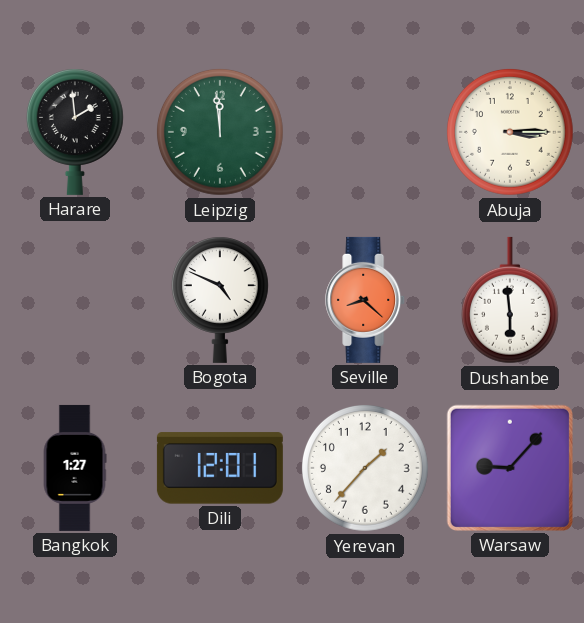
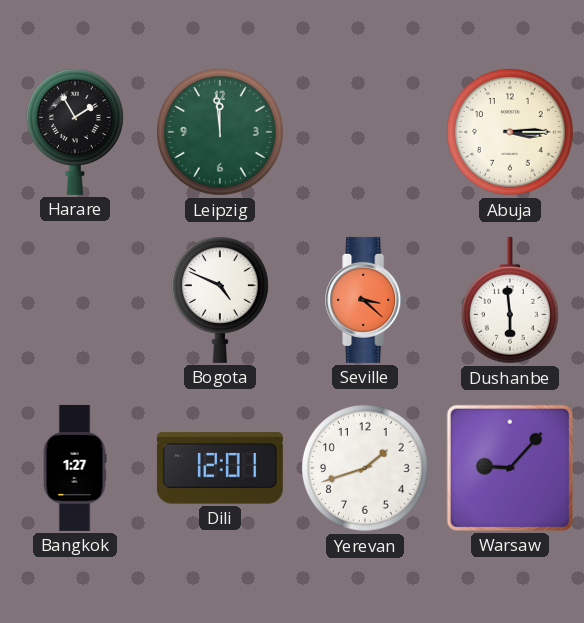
Harare: 1:59 -> 1:55 (75, 132)
Seville: 8:22 -> 3:22 (366, 300)
Yerevan: 1:37 -> 1:42 (365, 468)
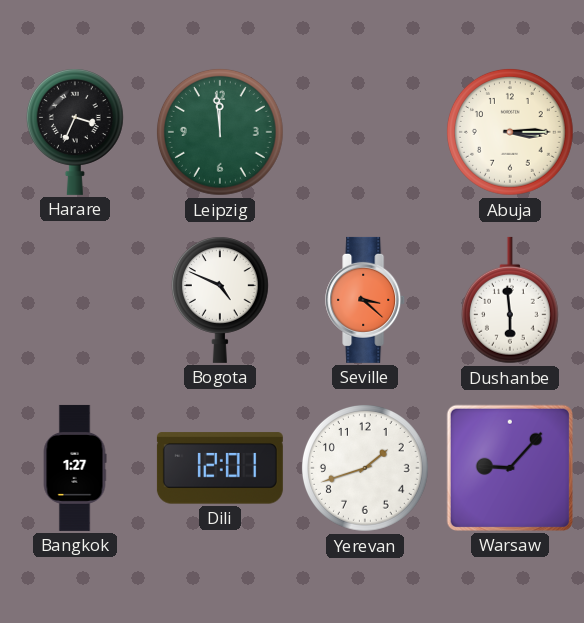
Harare: 1:55 -> 3:34 (75, 132)
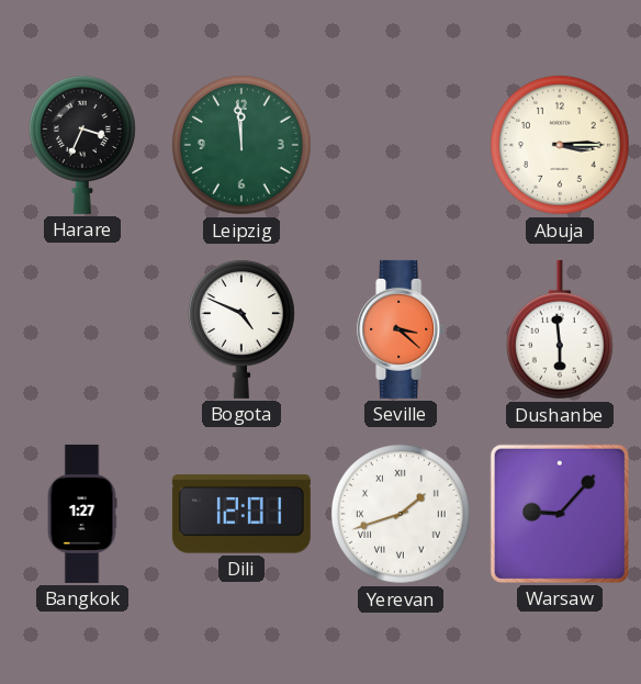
Yerevan numerals: Arabic -> Roman (401, 514)
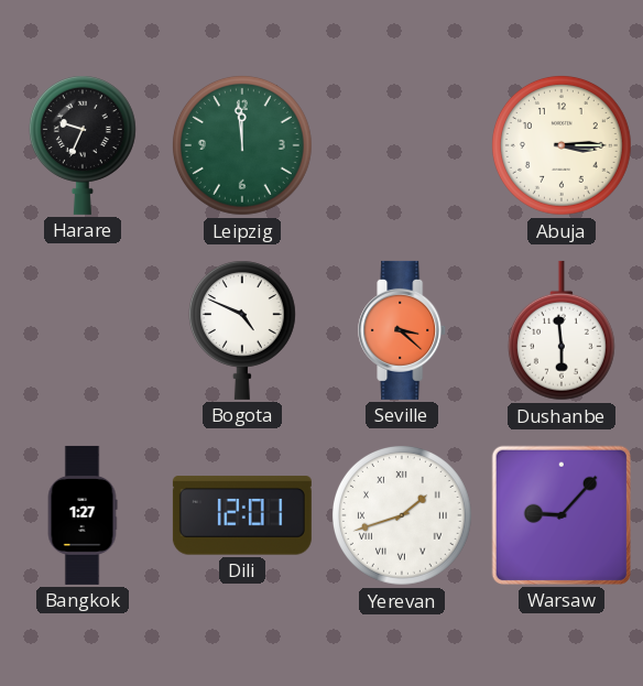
Harare: 3:34 -> 9:34 (83, 145)
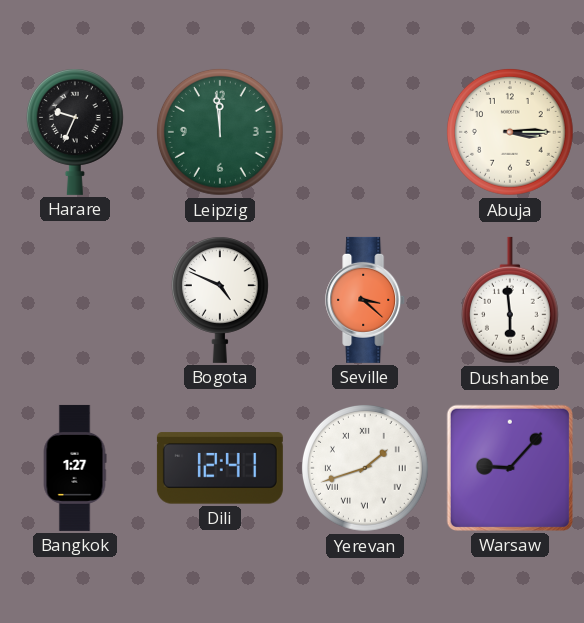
Dili: 12:01 -> 12:41 (220, 468)
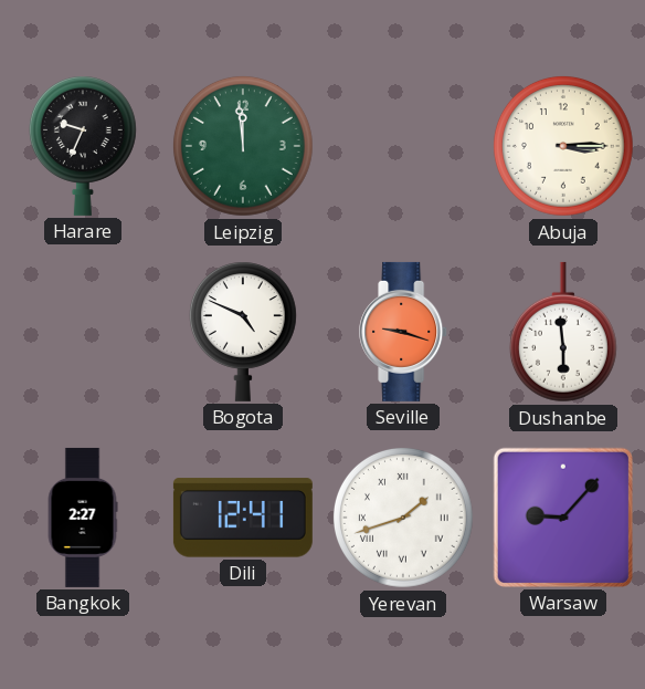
Seville: 3:22 -> 9:18 (404, 332)
Bangkok: 1:27 -> 2:27 (83, 518)
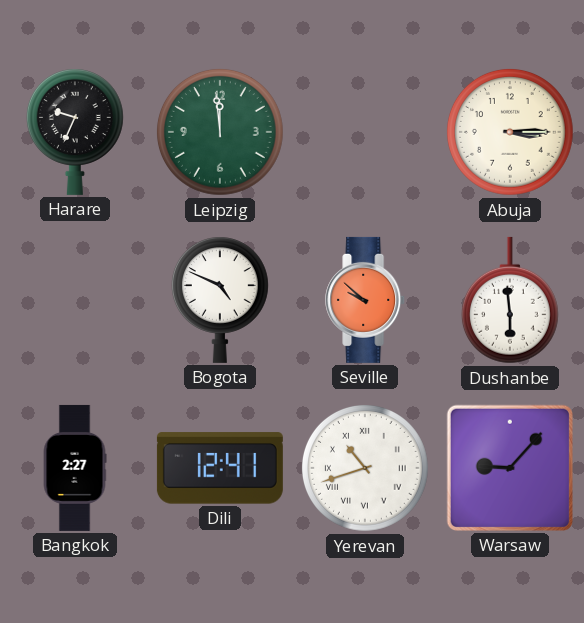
Seville: 9:18 -> 9:52 (366, 300)
Yerevan: 1:42 -> 10:42 (365, 468)
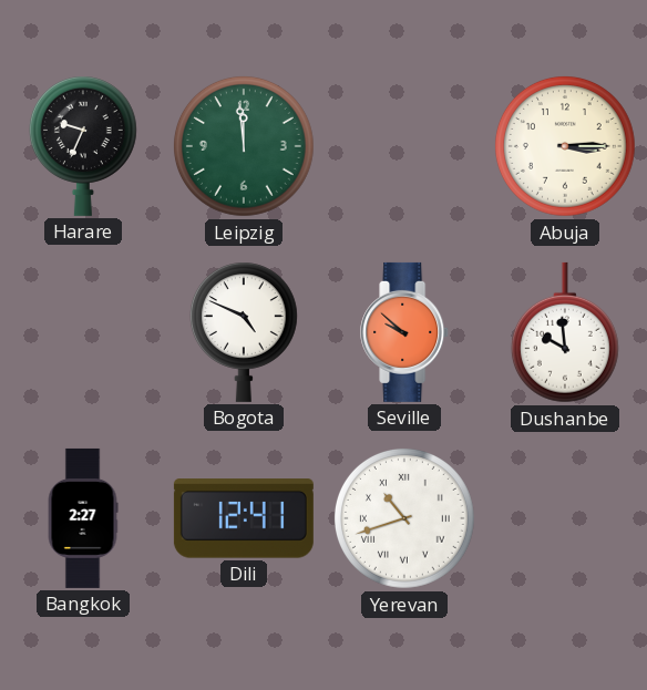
Dushanbe: 5:59 -> 9:59 (565, 332)
Warsaw: 9:07 -> none (510, 468)
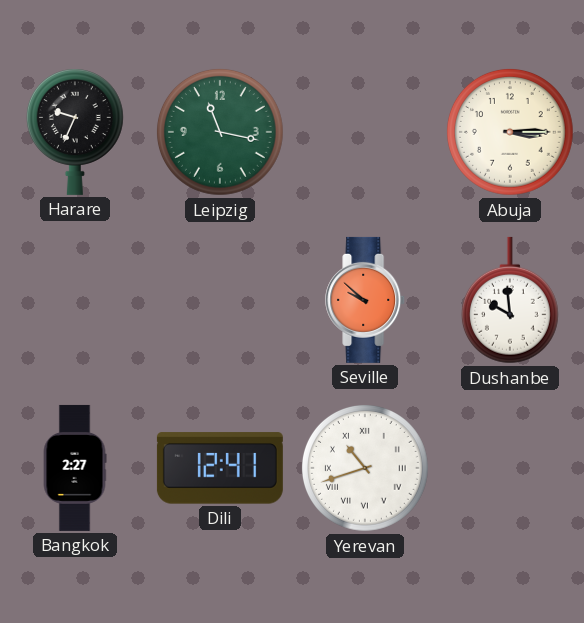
Leipzig: 11:59 -> 11:17 (220, 132)
Bogota: 4:49 -> none (244, 332)
